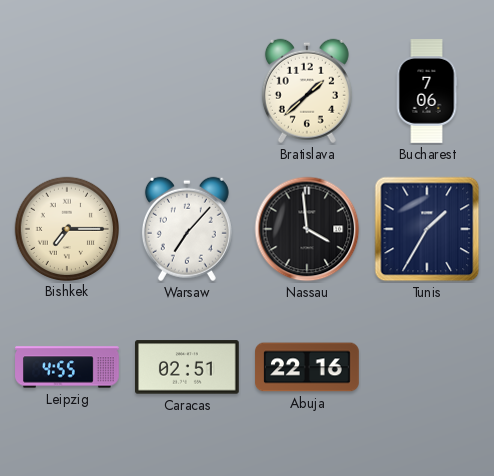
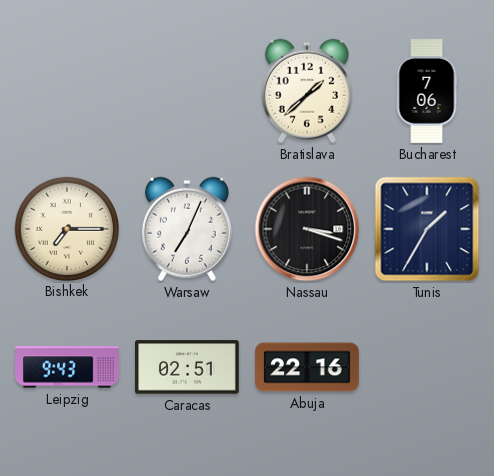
Warsaw: 7:07 -> 7:04 (187, 229)
Nassau: 3:59 -> 3:18 (307, 229)
Leipzig: 4:55 -> 9:43 (67, 367)
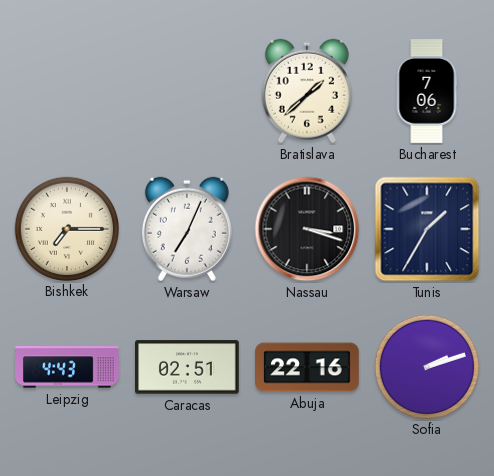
Leipzig: 9:43 -> 4:43 (67, 367)
Sofia: none -> 2:12 (426, 366)
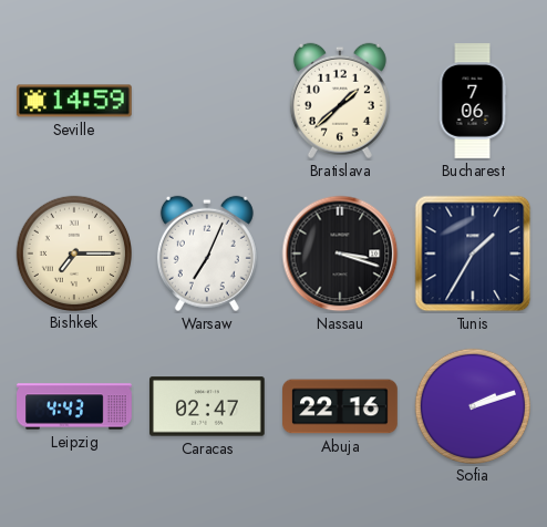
Seville: none -> 14:59 (75, 101)
Caracas: 02:51 -> 02:47 (208, 406)
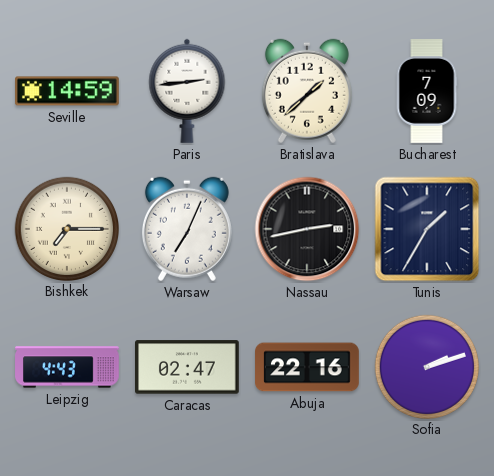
Paris: none -> 2:44 (187, 91)
Bucharest: 7:06 -> 7:09 (427, 91)
Nassau: 3:18 -> 2:43 (307, 229)
